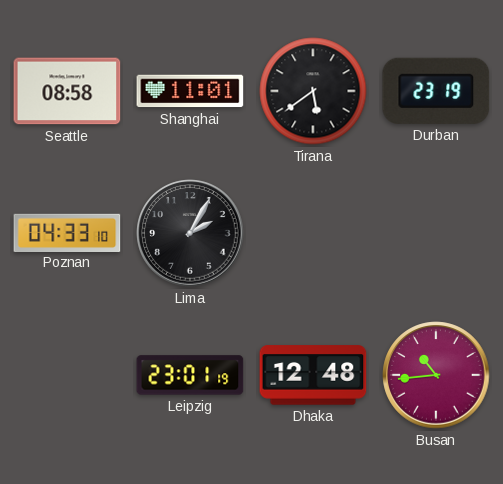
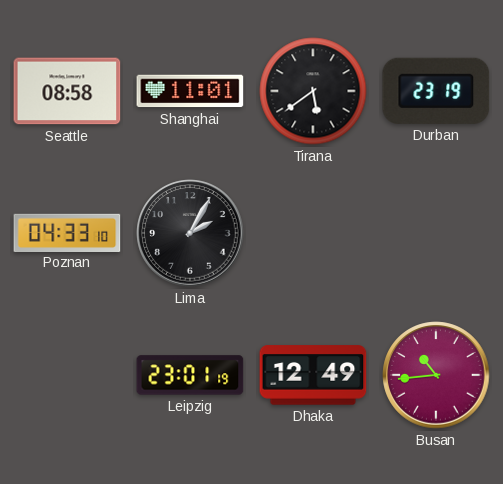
Dhaka: 12:48 -> 12:49 (313, 375)
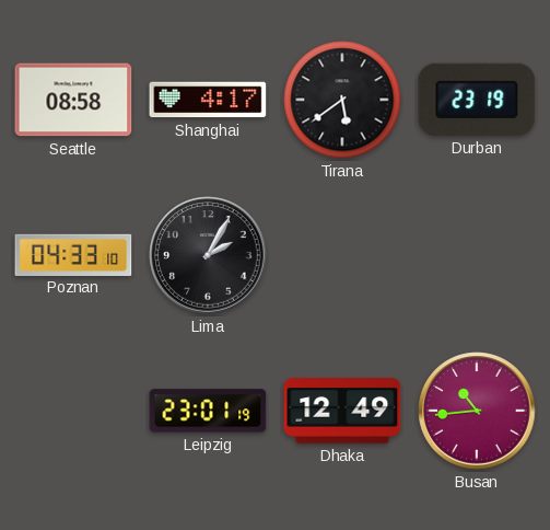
Shanghai: 11:01 -> 4:17 (208, 100)
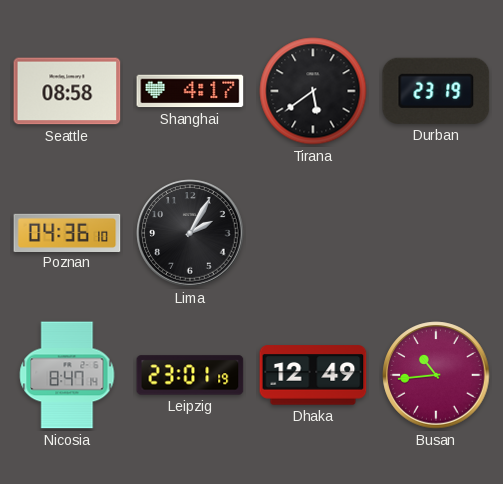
Poznan: 04:33 -> 04:36 (67, 232)
Nicosia: none -> 8:47 (67, 375)
